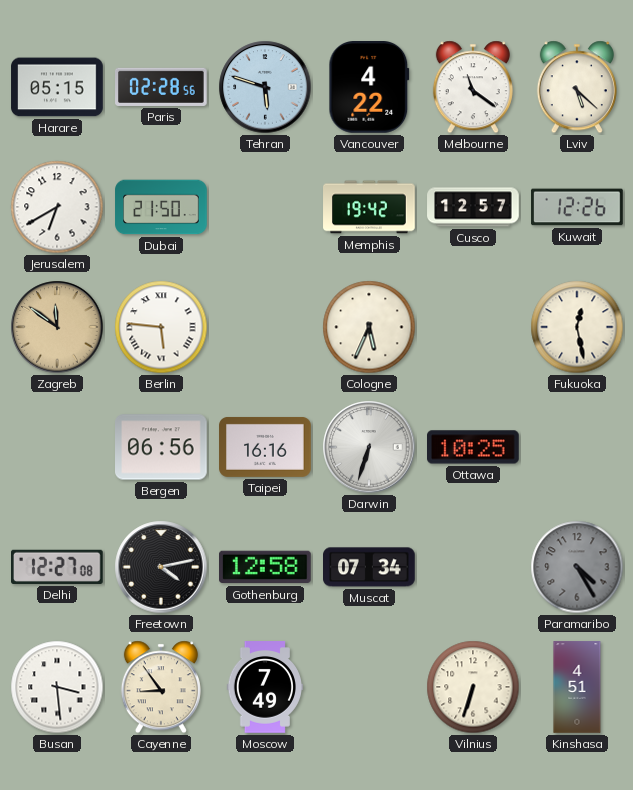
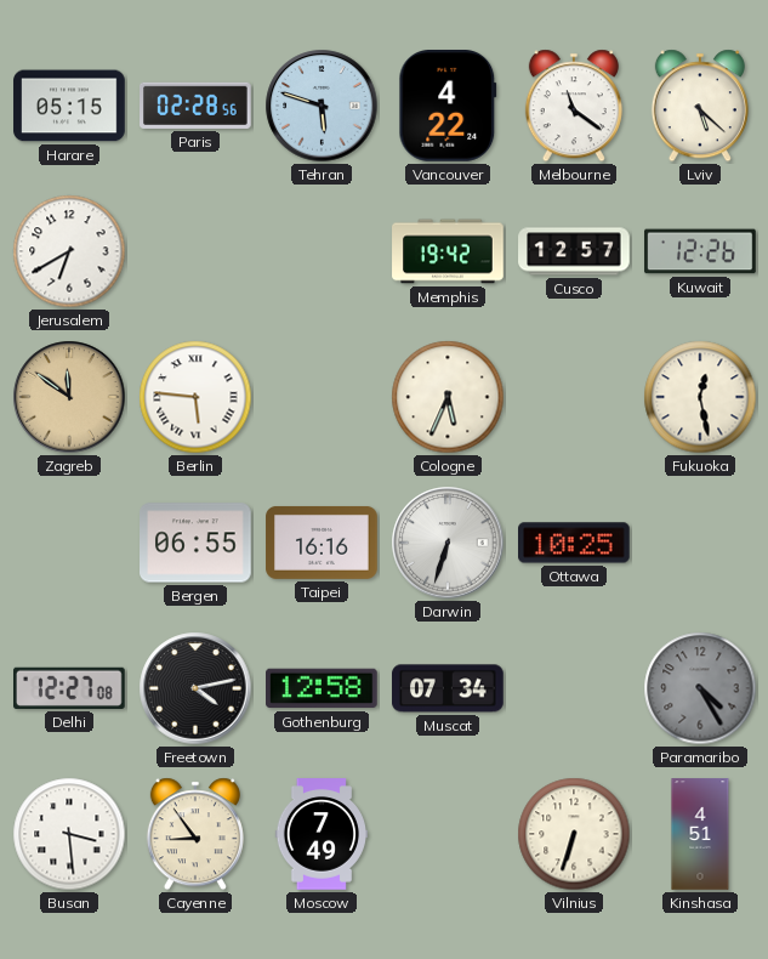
Dubai: 21:50 -> none (161, 207)
Bergen: 06:56 -> 06:55 (195, 543)
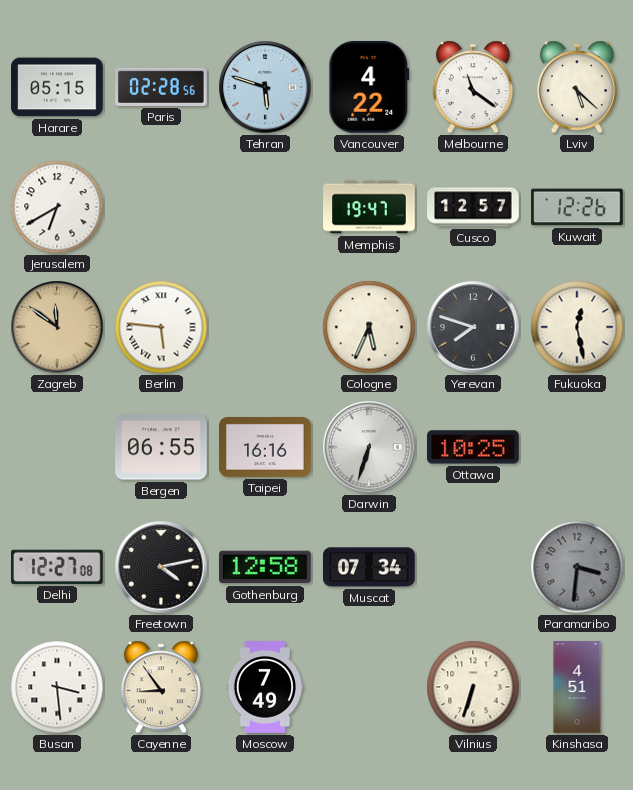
Memphis: 19:42 -> 19:47 (369, 207)
Yerevan: none -> 7:48 (473, 327)
Paramaribo: 4:25 -> 3:31 (577, 567)
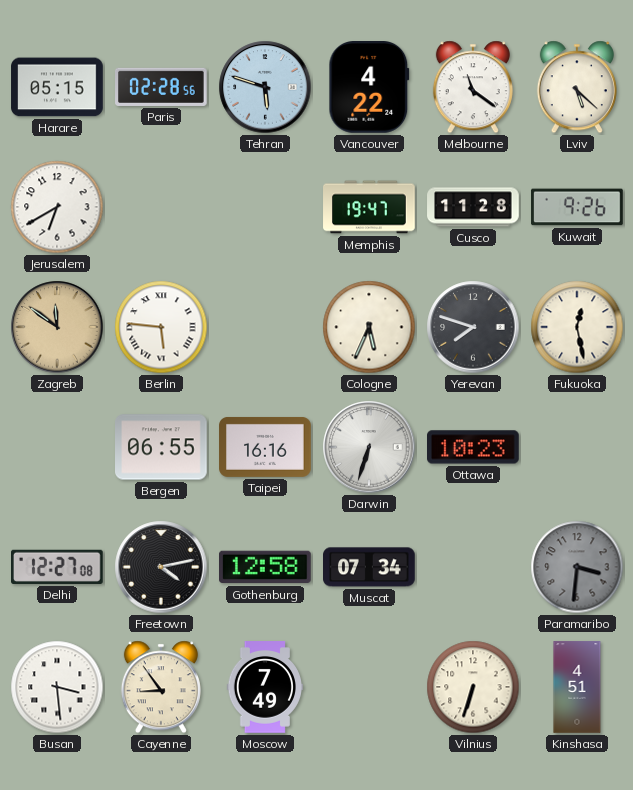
Cusco: 12:57 -> 11:28 (473, 207)
Kuwait: 12:26 -> 9:26 (577, 207)
Ottawa: 10:25 -> 10:23 (474, 447)
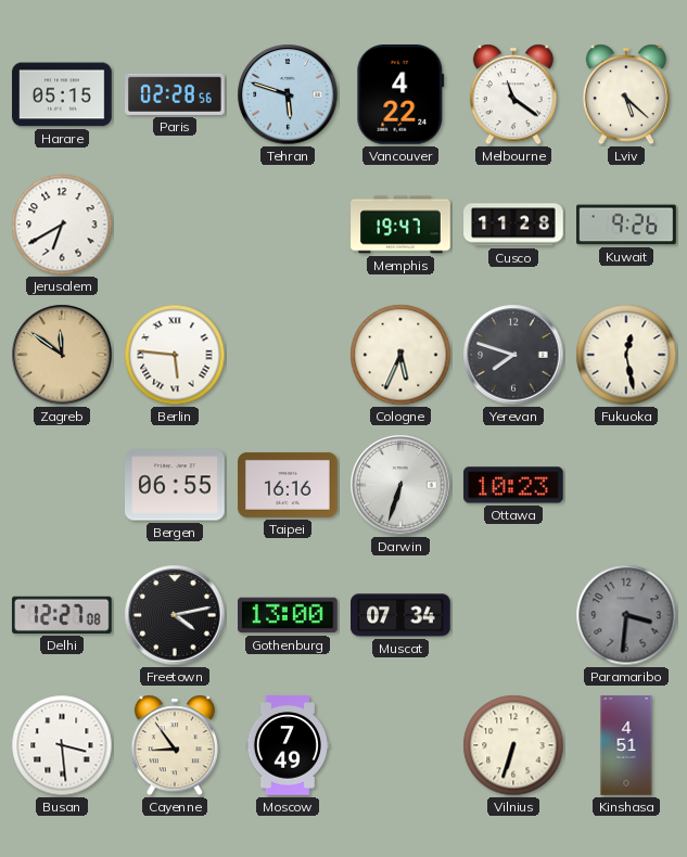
Gothenburg: 12:58 -> 13:00 (289, 615)
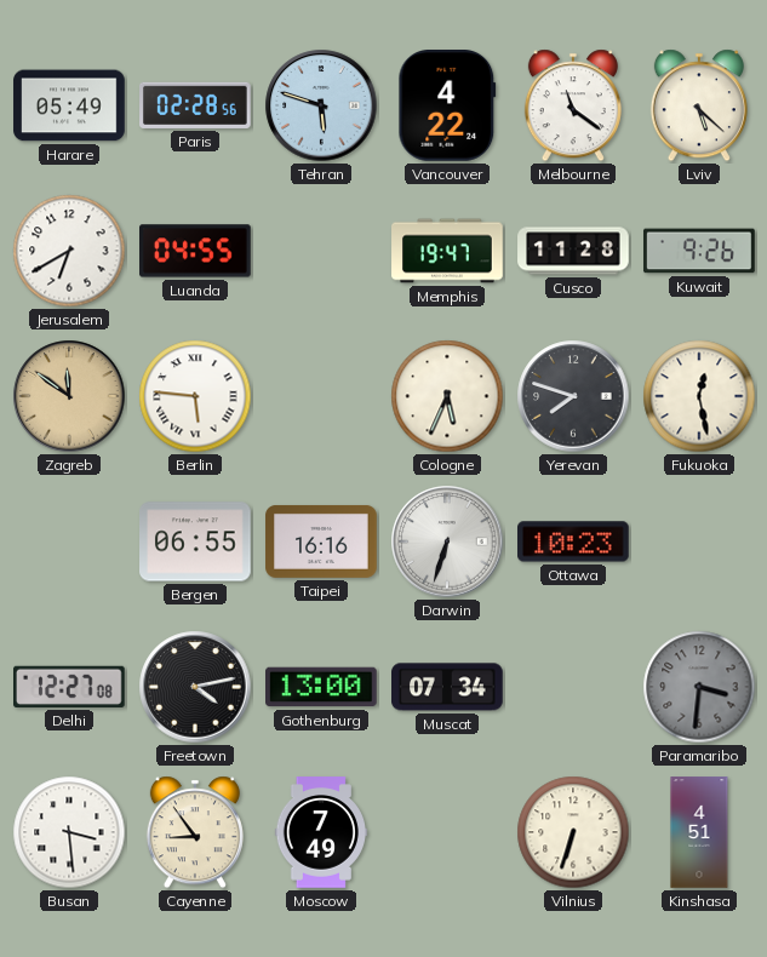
Harare: 05:15 -> 05:49 (69, 105)
Luanda: none -> 04:55 (195, 251)
